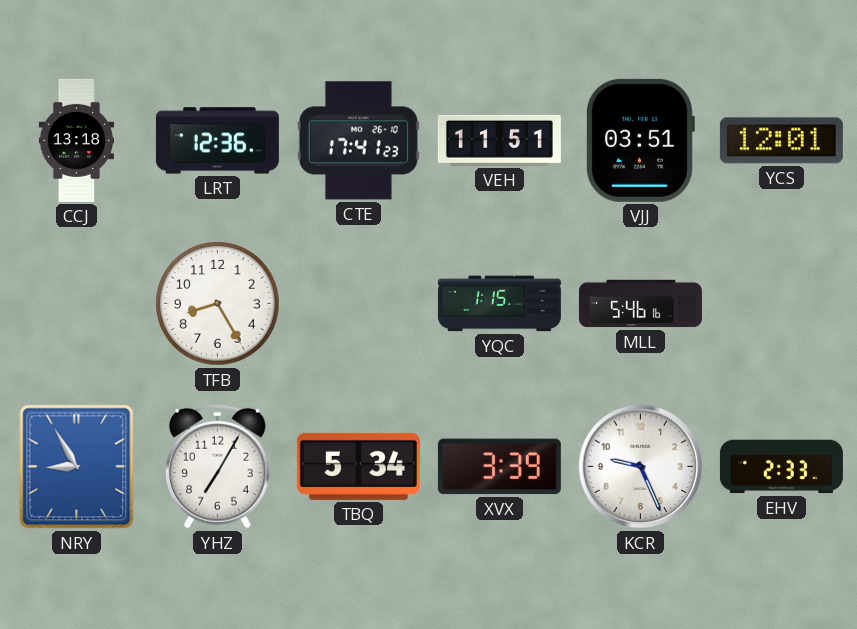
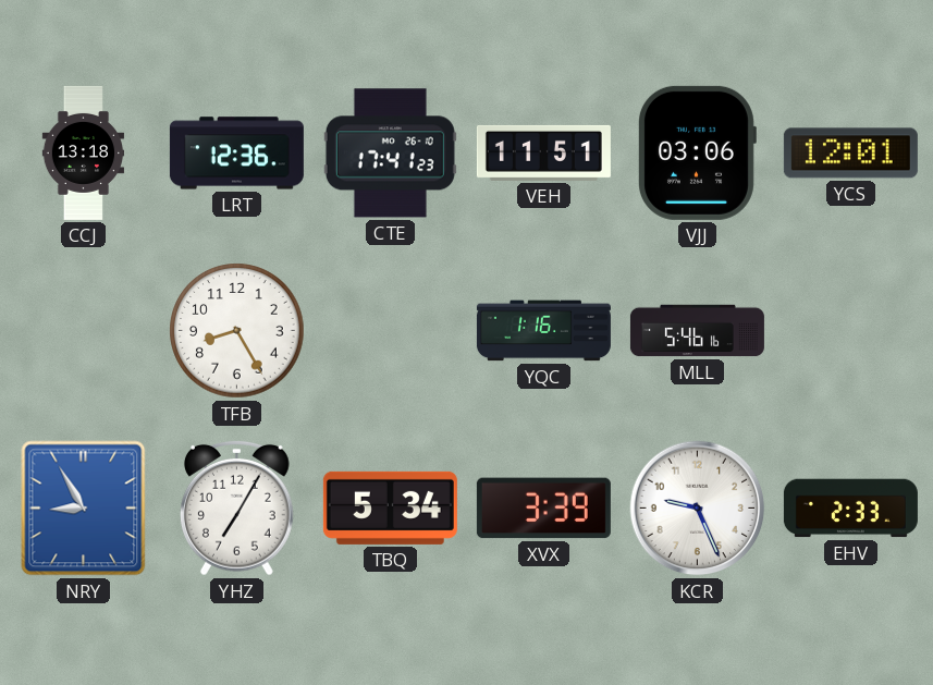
VJJ: 03:51 -> 03:06 (697, 152)
YQC: 1:15 -> 1:16 (543, 331)
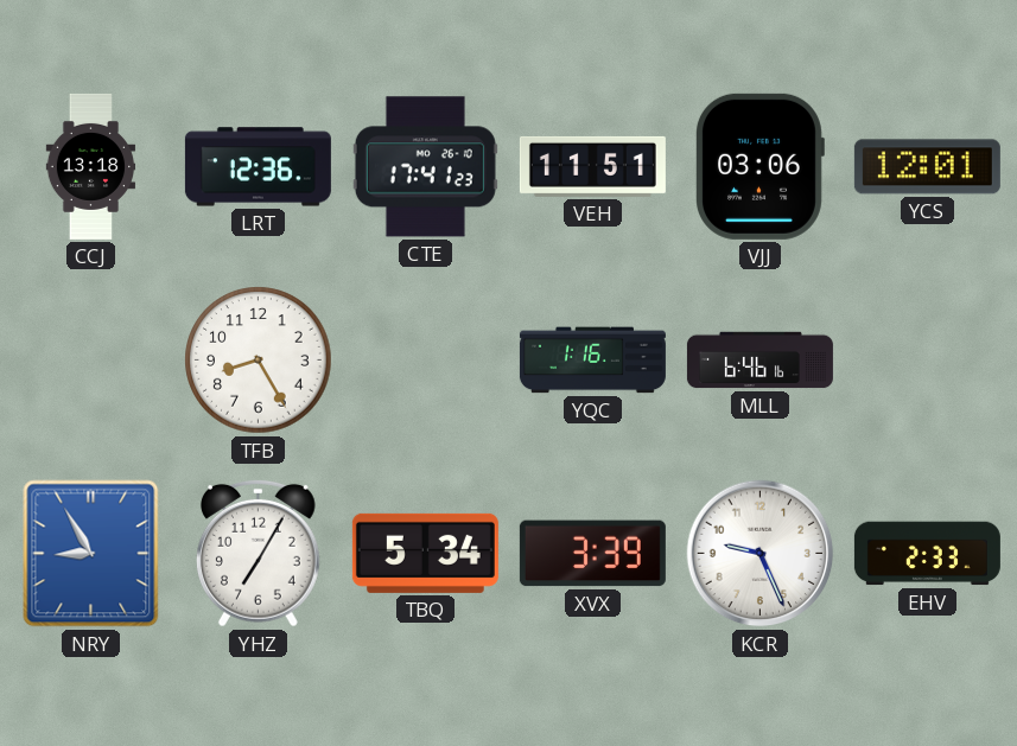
MLL: 5:46 -> 6:46 (759, 361)
